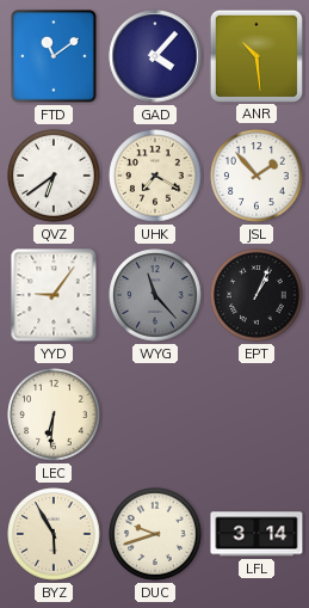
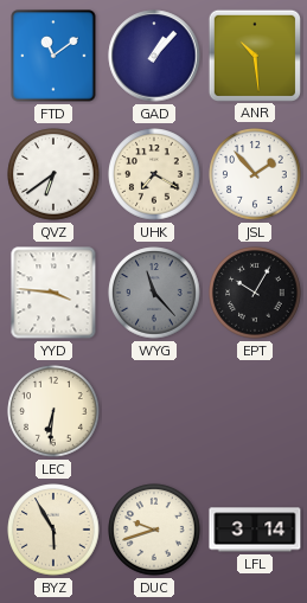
GAD: 4:07 -> 1:07 (154, 56)
YYD: 9:06 -> 3:46 (53, 293)
EPT: 1:04 -> 10:05 (255, 293)
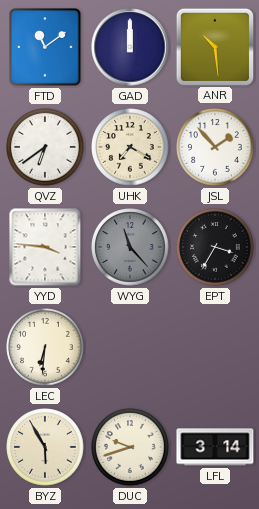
GAD: 1:07 -> 12:00 (130, 47)
EPT: 10:05 -> 3:35 (215, 247)
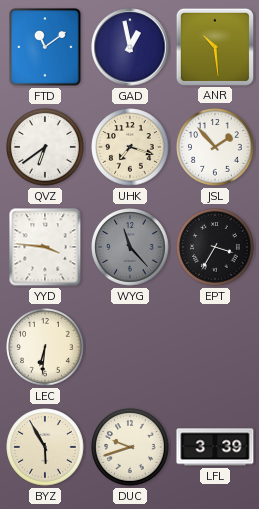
GAD: 12:00 -> 12:58 (130, 47)
UHK: 7:20 -> 7:18 (130, 147)
LFL: 3:14 -> 3:39 (215, 447)
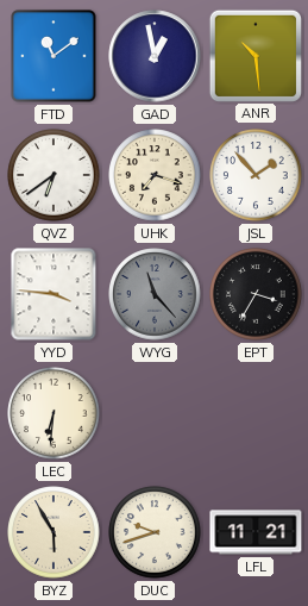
LFL: 3:39 -> 11:21 (256, 532)
